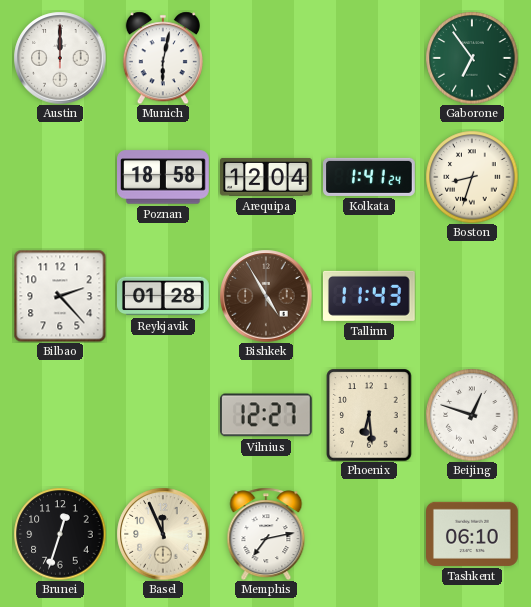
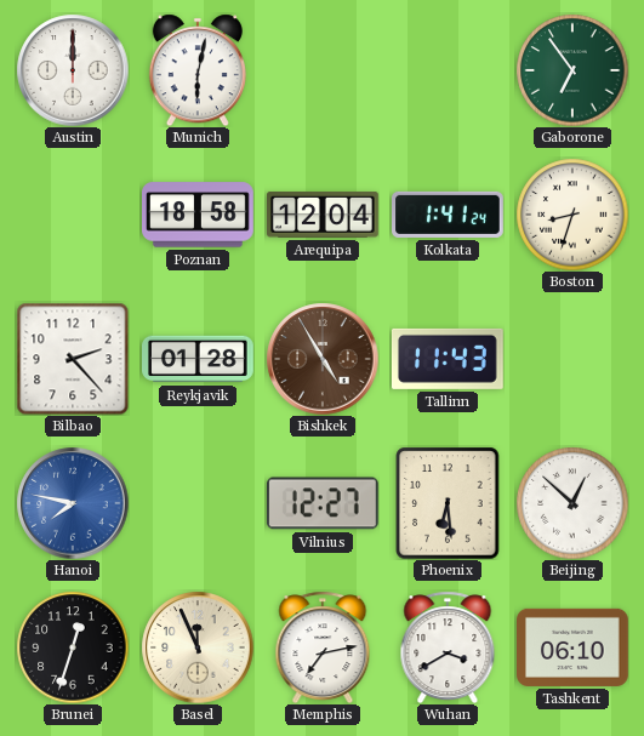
Hanoi: none -> 7:47 (73, 503)
Beijing: 12:48 -> 12:52 (572, 503)
Wuhan: none -> 3:40 (448, 647)
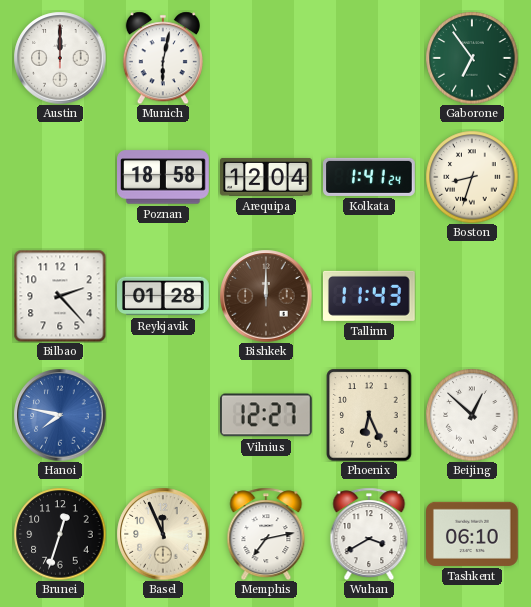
Bishkek: 4:55 -> 12:00 (266, 296)
Phoenix: 6:29 -> 6:26 (369, 415)
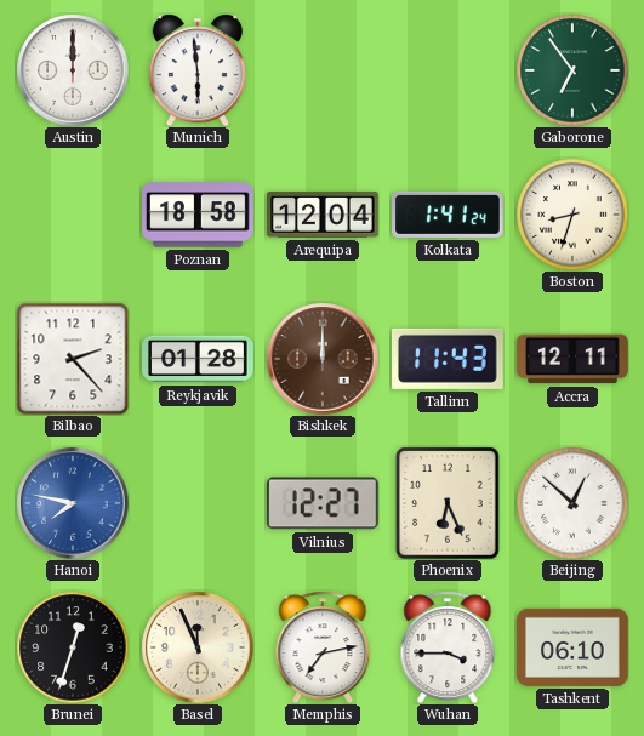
Munich: 6:02 -> 5:59 (198, 70)
Accra: none -> 12:11 (574, 359)
Wuhan: 3:40 -> 3:45 (448, 647)
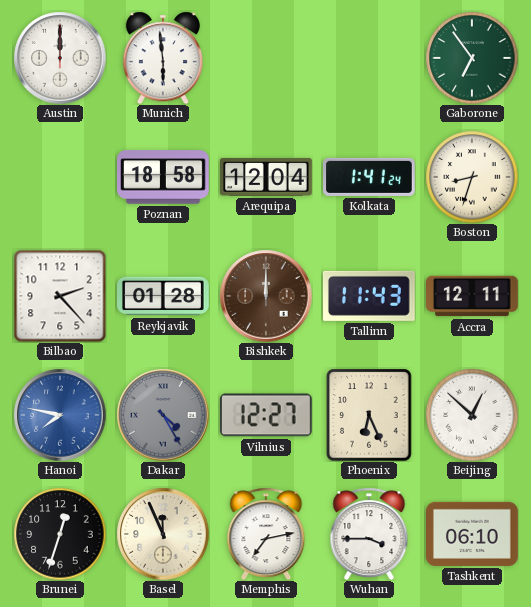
Dakar: none -> 4:25 (163, 415)
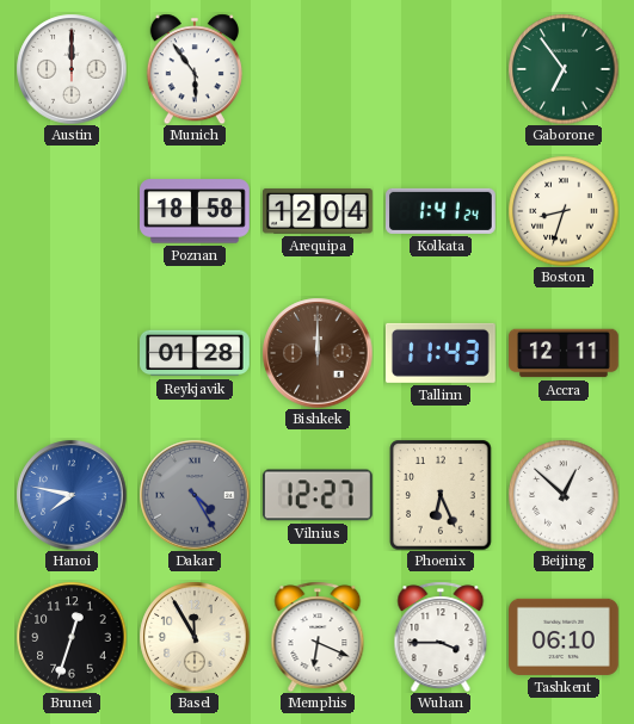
Munich: 5:59 -> 5:54 (195, 69)
Bilbao: 2:23 -> none (60, 296)
Basel: 11:56 -> 11:55 (195, 637)
Memphis: 7:13 -> 6:19 (318, 637)
